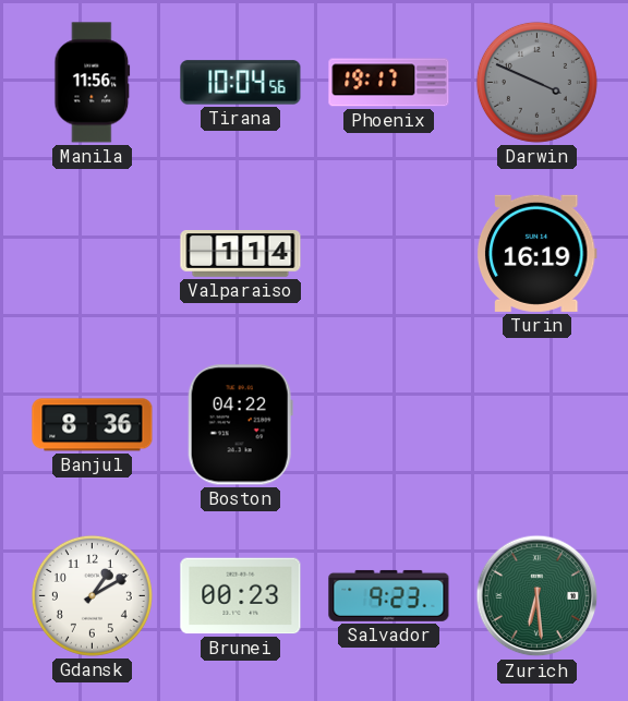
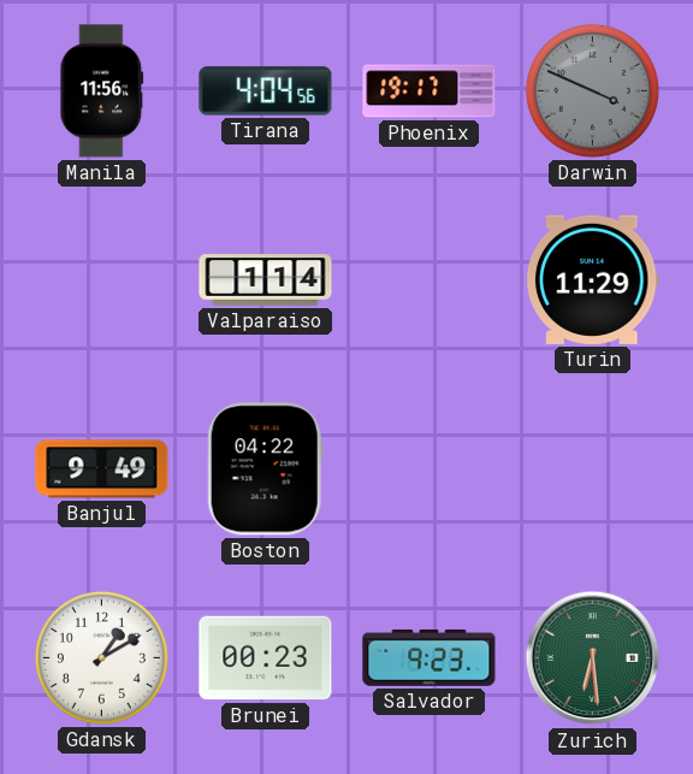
Tirana: 10:04 -> 4:04 (266, 91)
Turin: 16:19 -> 11:29 (592, 279)
Banjul: 8:36 -> 9:49 (102, 469)
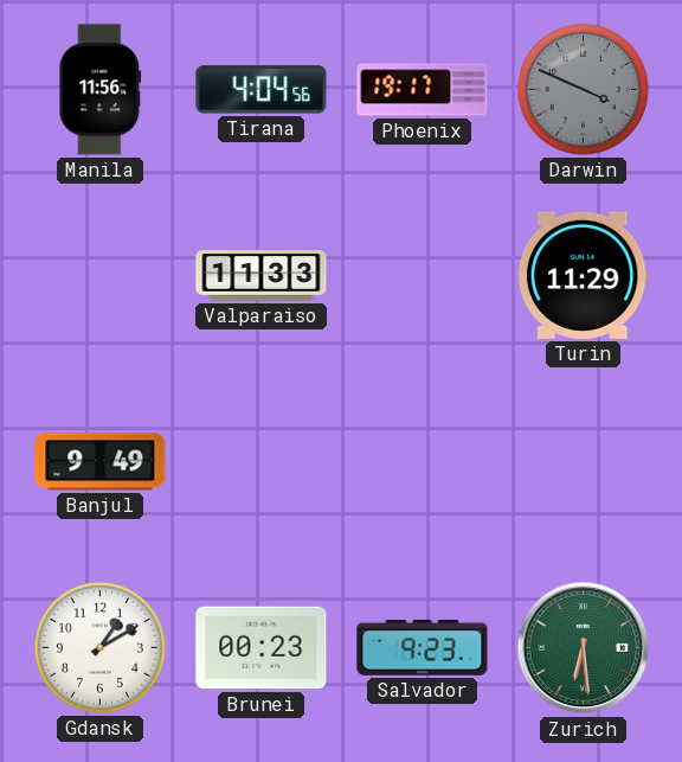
Valparaiso: 1:14 -> 11:33 (262, 276)
Boston: 04:22 -> none (265, 469)
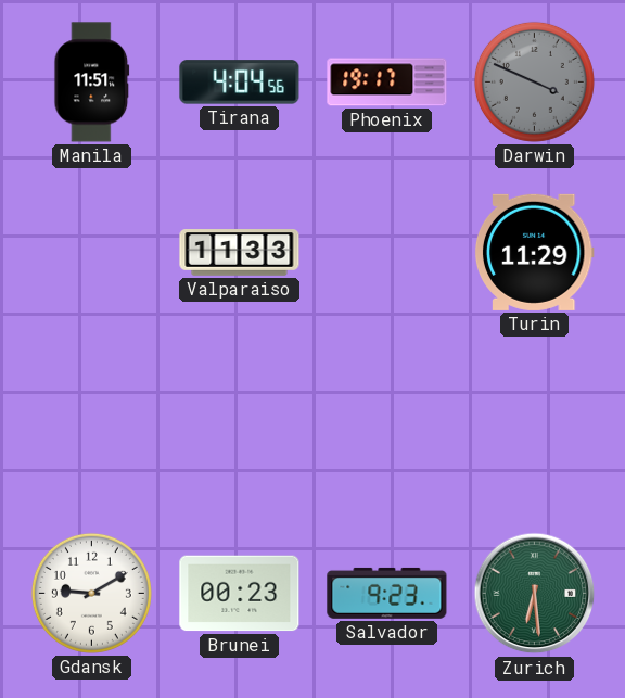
Manila: 11:56 -> 11:51 (92, 83)
Banjul: 9:49 -> none (101, 462)
Gdansk: 1:10 -> 9:10 (91, 593)
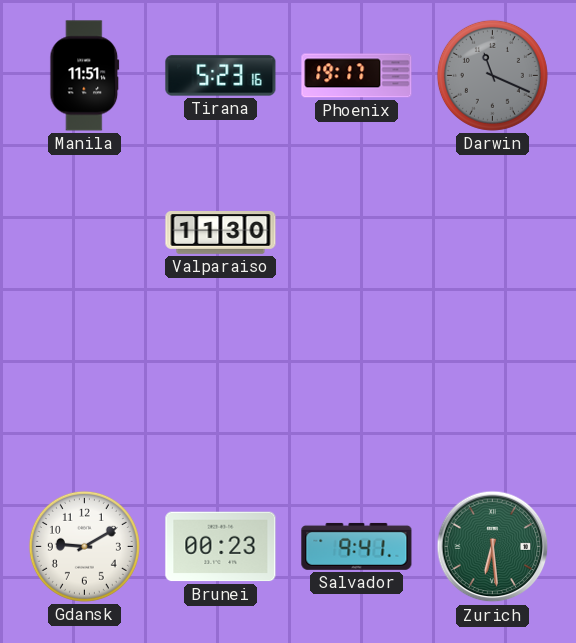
Tirana: 4:04 -> 5:23 (221, 76)
Darwin: 3:49 -> 11:19 (492, 75)
Valparaiso: 11:33 -> 11:30 (221, 233)
Turin: 11:29 -> none (534, 252)
Salvador: 9:23 -> 9:41 (357, 546)
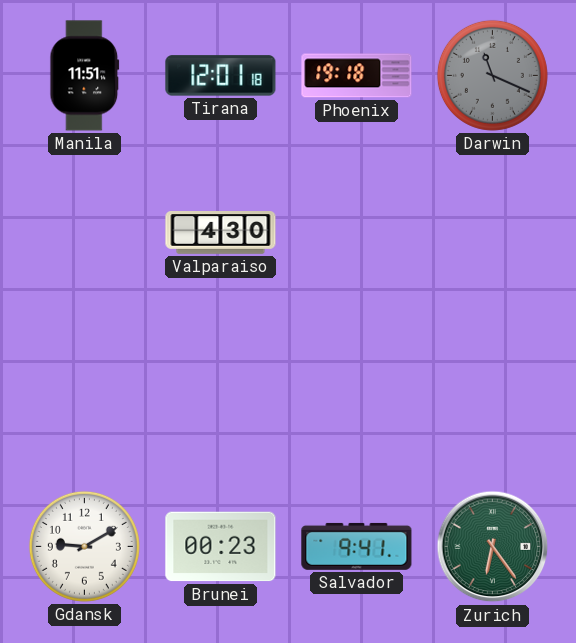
Tirana: 5:23 -> 12:01 (221, 76)
Phoenix: 19:17 -> 19:18 (357, 76)
Valparaiso: 11:30 -> 4:30 (221, 233)
Zurich: 6:29 -> 6:24 (493, 547)
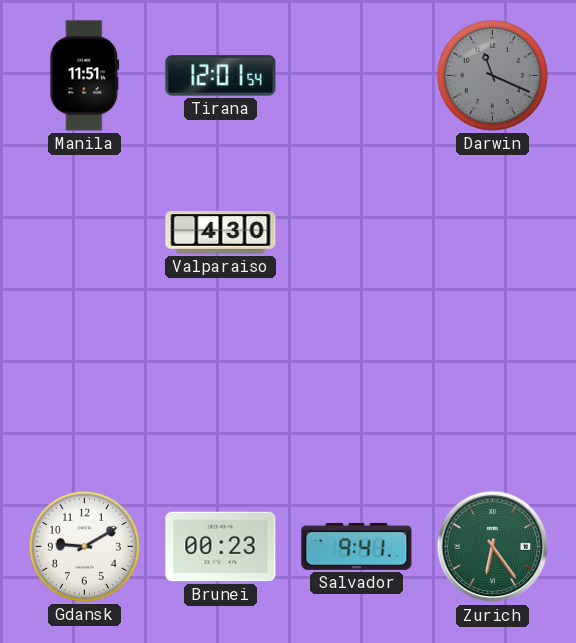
Tirana: 12:01:18 -> 12:01:54 (221, 76)
Phoenix: 19:18 -> none (357, 76)
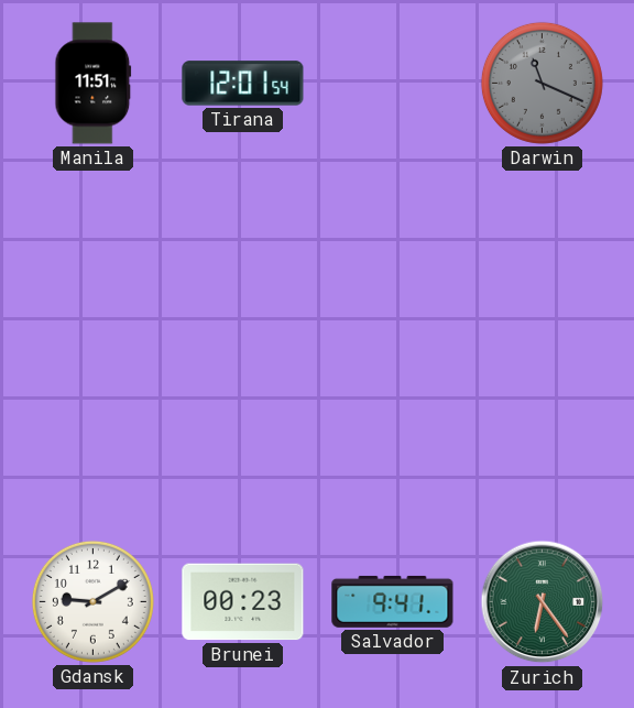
Valparaiso: 4:30 -> none (221, 233)
